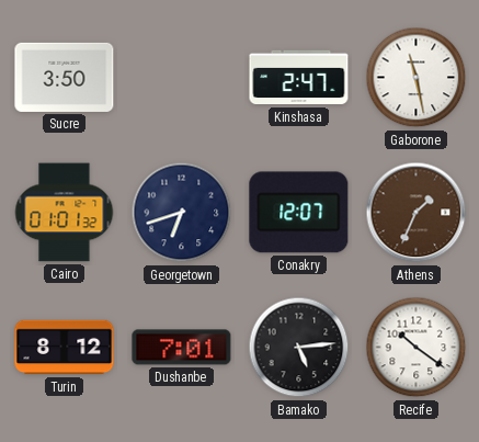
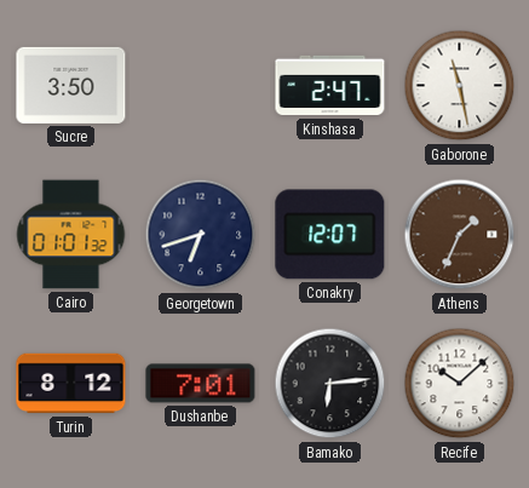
Bamako: 5:14 -> 6:14 (330, 384)
Recife: 10:21 -> 10:08 (460, 384)
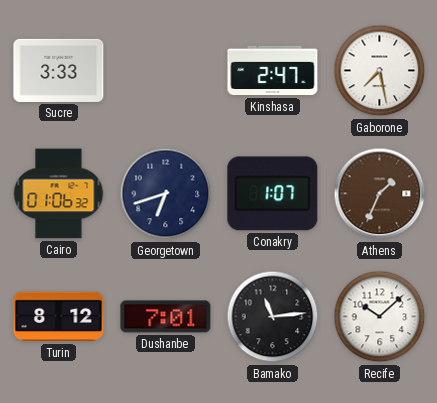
Sucre: 3:50 -> 3:33 (59, 70)
Gaborone: 11:28 -> 7:28 (380, 71)
Cairo: 01:01 -> 01:06 (59, 194)
Conakry: 12:07 -> 1:07 (273, 194)
Bamako: 6:14 -> 11:14 (273, 317)
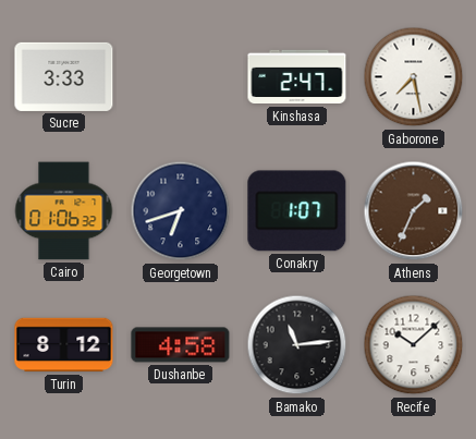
Dushanbe: 7:01 -> 4:58 (181, 345)
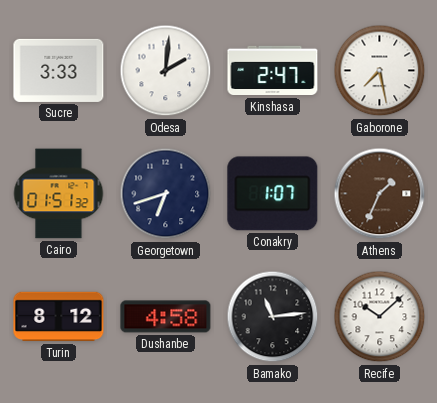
Odesa: none -> 2:01 (166, 71)
Cairo: 01:06 -> 01:51 (59, 194)
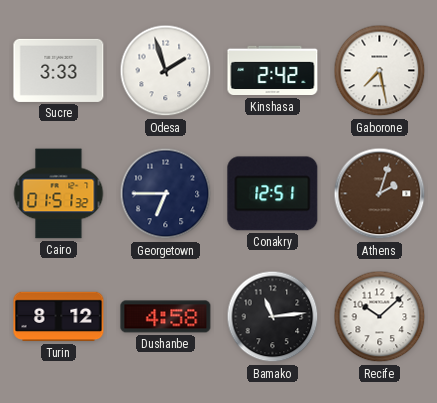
Odesa: 2:01 -> 1:57 (166, 71)
Kinshasa: 2:47 -> 2:42 (273, 71)
Georgetown: 6:42 -> 6:45 (166, 194)
Conakry: 1:07 -> 12:51 (273, 194)
Athens: 1:34 -> 2:03 (380, 194)
